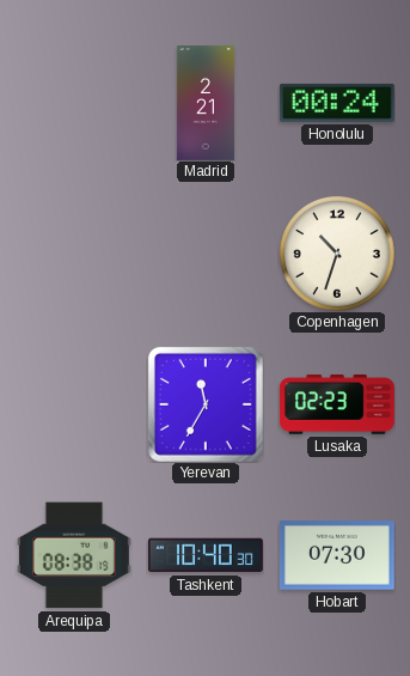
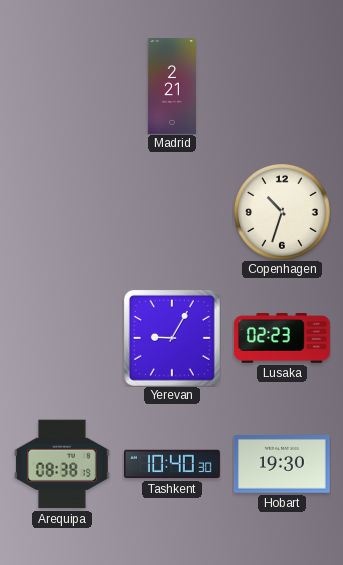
Honolulu: 00:24 -> none (337, 103)
Yerevan: 11:35 -> 9:05 (172, 338)
Hobart: 07:30 -> 19:30 (282, 464)
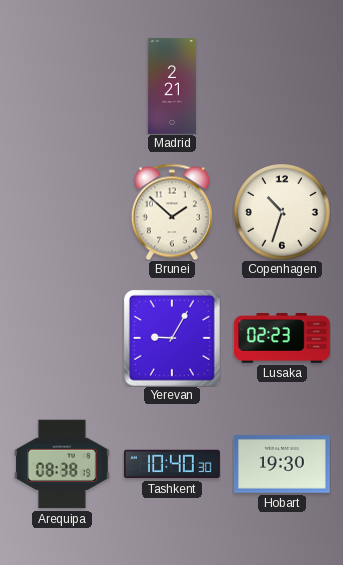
Brunei: none -> 1:52 (172, 212)
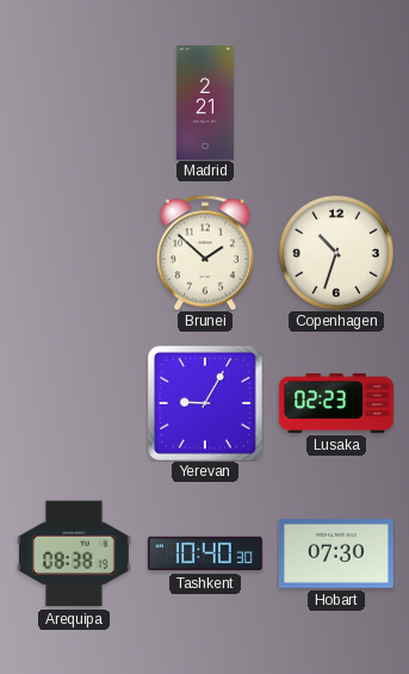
Hobart: 19:30 -> 07:30 (336, 554)
